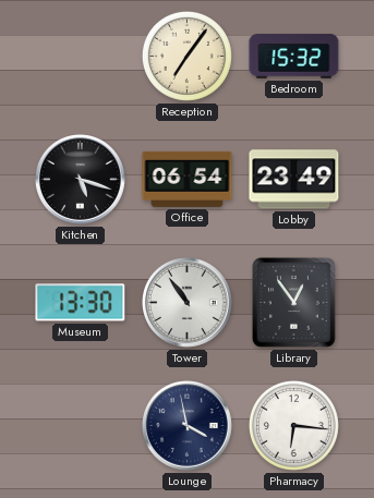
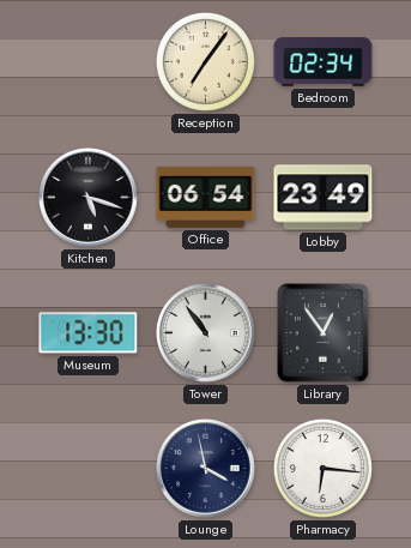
Bedroom: 15:32 -> 02:34 (324, 62)
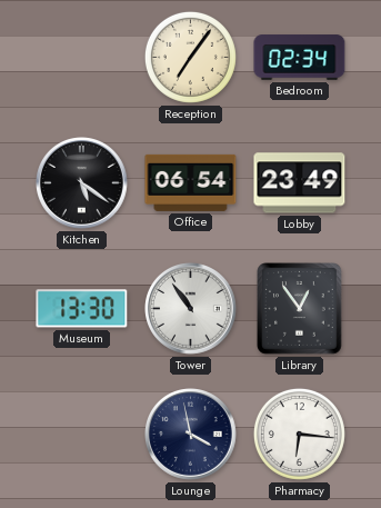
Kitchen: 5:18 -> 5:21 (82, 183)
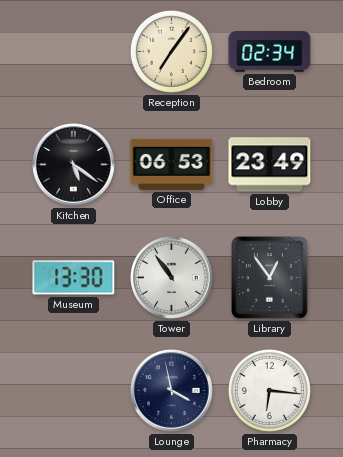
Office: 06:54 -> 06:53 (172, 164)
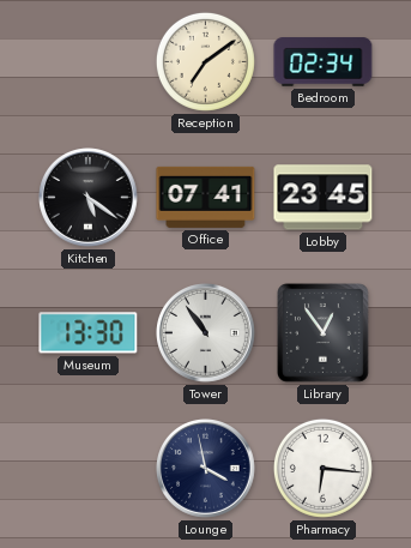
Reception: 7:06 -> 7:09 (205, 61)
Office: 06:53 -> 07:41 (206, 197)
Lobby: 23:49 -> 23:45 (324, 198)
